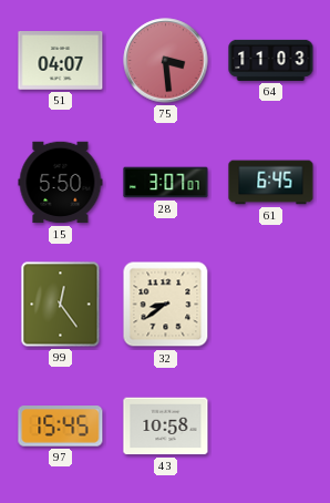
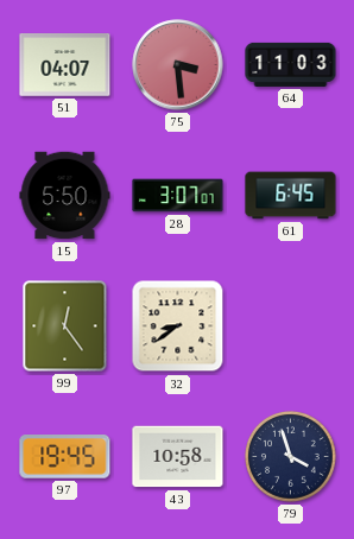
97: 15:45 -> 19:45 (65, 457)
79: none -> 3:57 (291, 457)
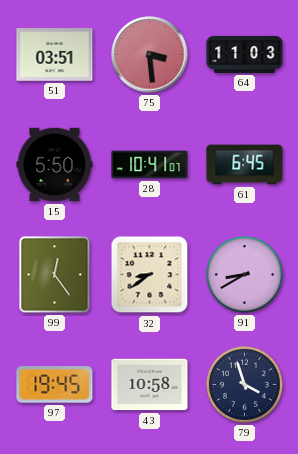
51: 04:07 -> 03:51 (55, 55)
28: 3:07 -> 10:41 (150, 165)
91: none -> 8:40 (245, 275)
